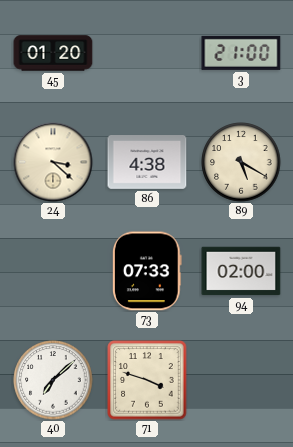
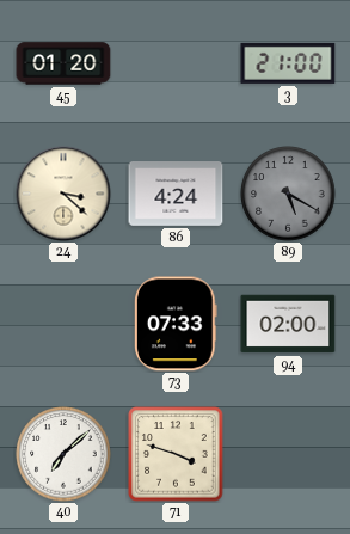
86: 4:38 -> 4:24 (176, 195)
89 dial: cream -> grey (288, 194)
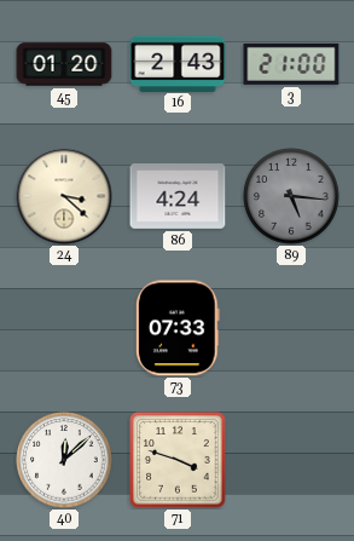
16: none -> 2:43 (178, 63)
89: 5:20 -> 5:16 (291, 196)
94: 02:00 -> none (288, 324)
40: 7:08 -> 12:08 (64, 460)
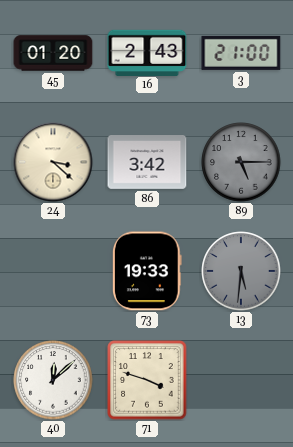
86: 4:24 -> 3:42 (147, 163)
89: 5:16 -> 5:15 (241, 162)
73: 07:33 -> 19:33 (147, 271)
13: none -> 5:31 (241, 271)
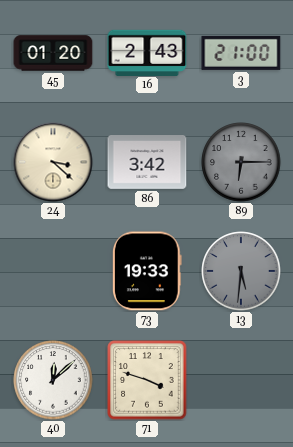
89: 5:15 -> 6:15 (241, 162)
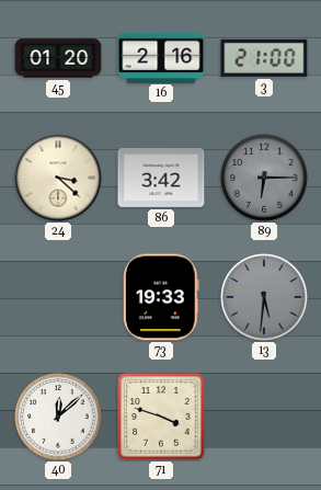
16: 2:43 -> 2:16 (161, 57)
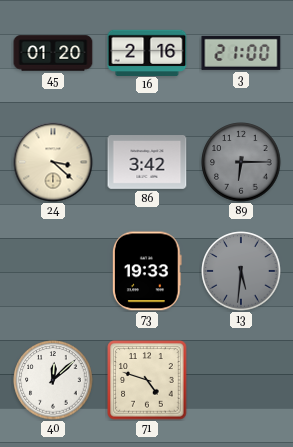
71: 3:48 -> 4:48 (147, 380)
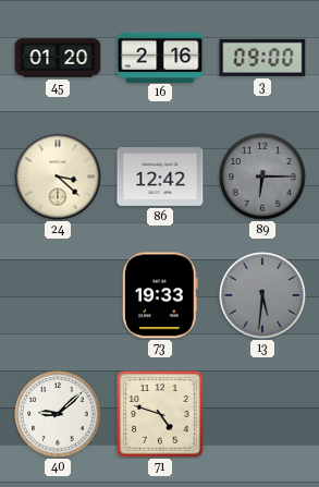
3: 21:00 -> 09:00 (262, 58)
86: 3:42 -> 12:42 (160, 178)
40: 12:08 -> 9:08 (58, 414)
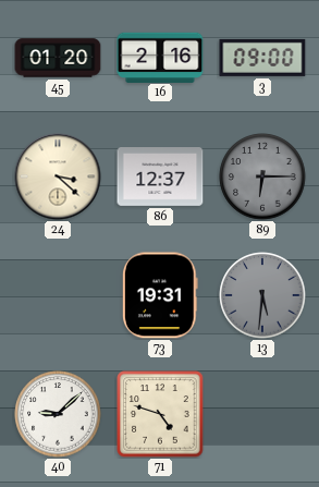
86: 12:42 -> 12:37 (160, 178)
73: 19:33 -> 19:31 (160, 295)
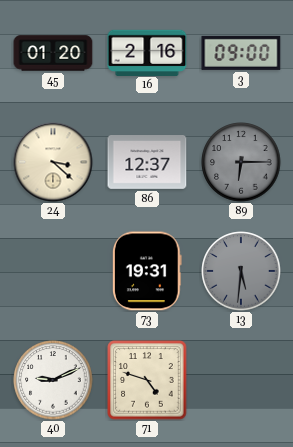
40: 9:08 -> 9:11 (53, 380)
